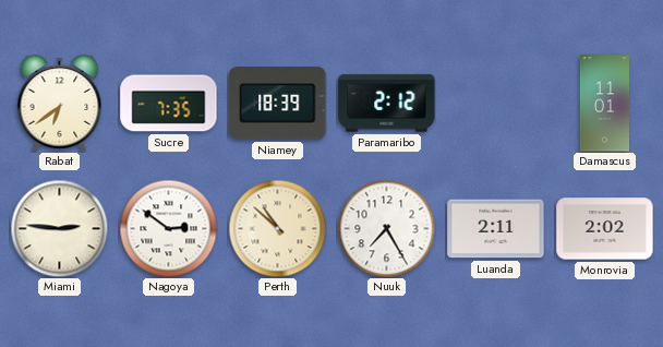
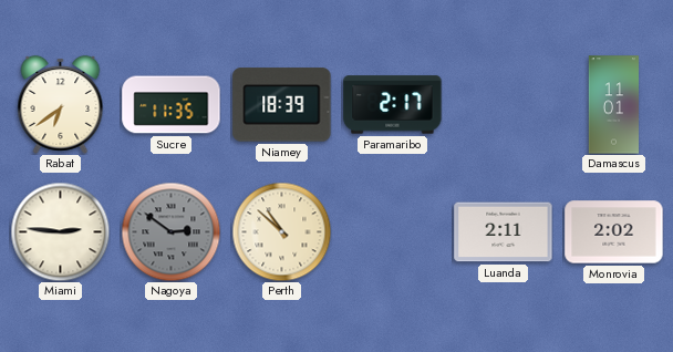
Sucre: 7:35 -> 11:35 (172, 105)
Paramaribo: 2:12 -> 2:17 (393, 105)
Nagoya dial: white -> grey (170, 231)
Nuuk: 7:25 -> none (386, 228)
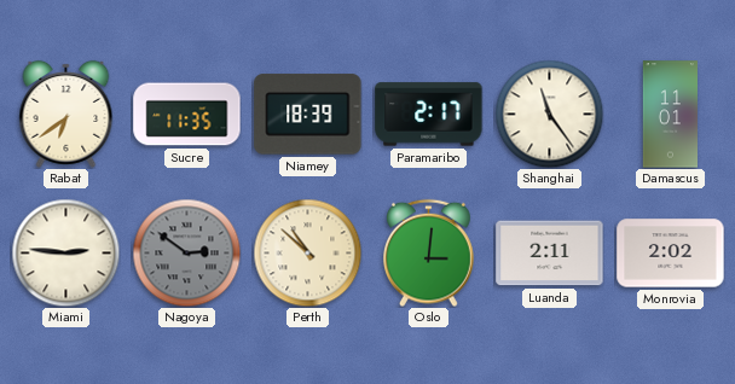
Shanghai: none -> 11:24 (549, 114)
Oslo: none -> 3:01 (429, 252)
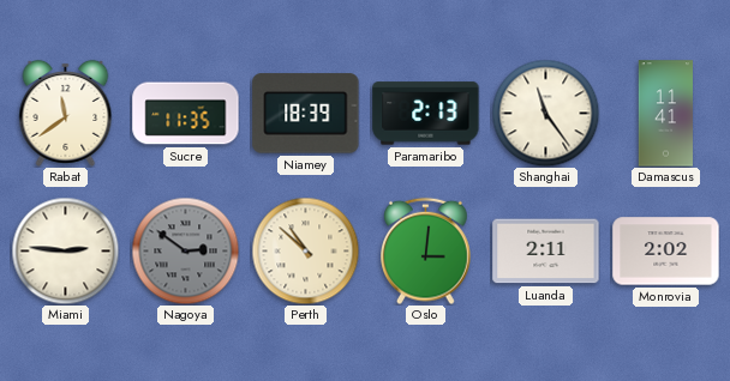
Rabat: 6:39 -> 11:39 (66, 113)
Paramaribo: 2:17 -> 2:13 (426, 114)
Damascus: 11:01 -> 11:41 (665, 114)
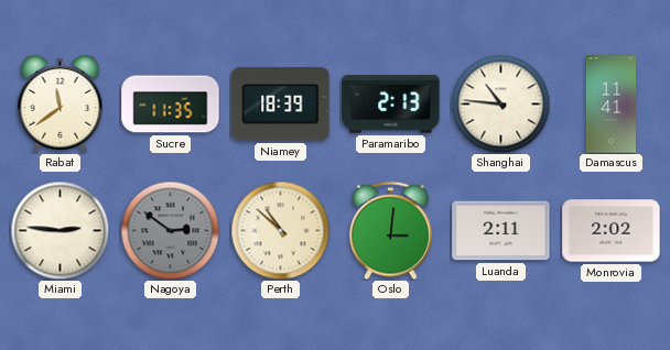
Shanghai: 11:24 -> 10:46 (500, 103)
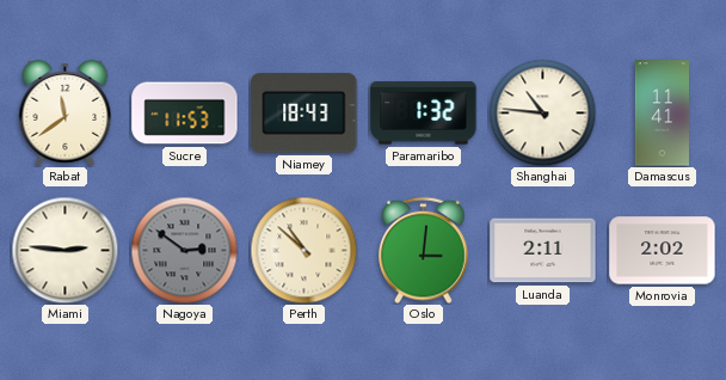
Sucre: 11:35 -> 11:53 (185, 114)
Niamey: 18:39 -> 18:43 (304, 114)
Paramaribo: 2:13 -> 1:32 (424, 114)
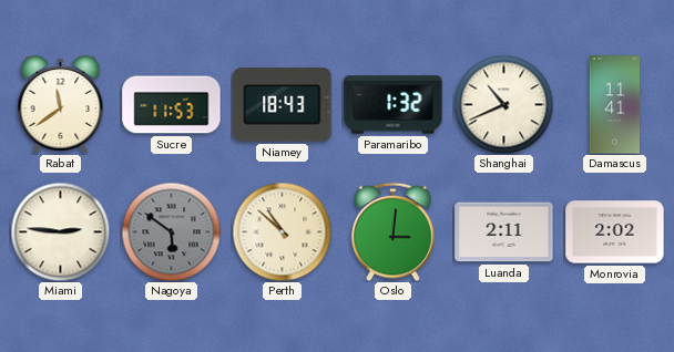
Shanghai: 10:46 -> 10:41 (503, 104)
Nagoya: 2:51 -> 5:51 (171, 231)
